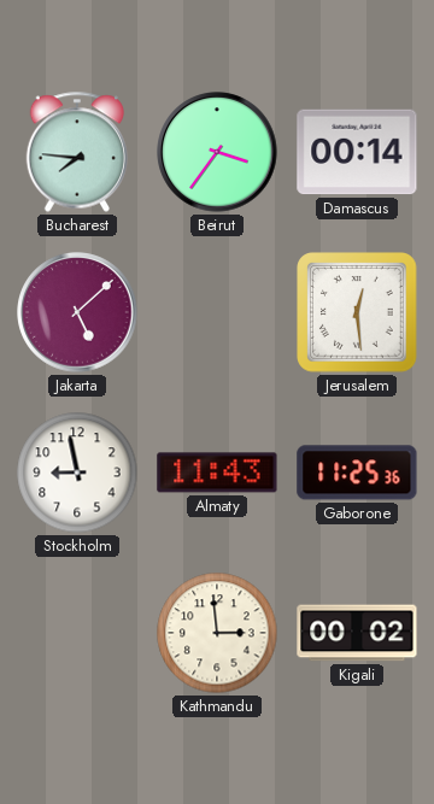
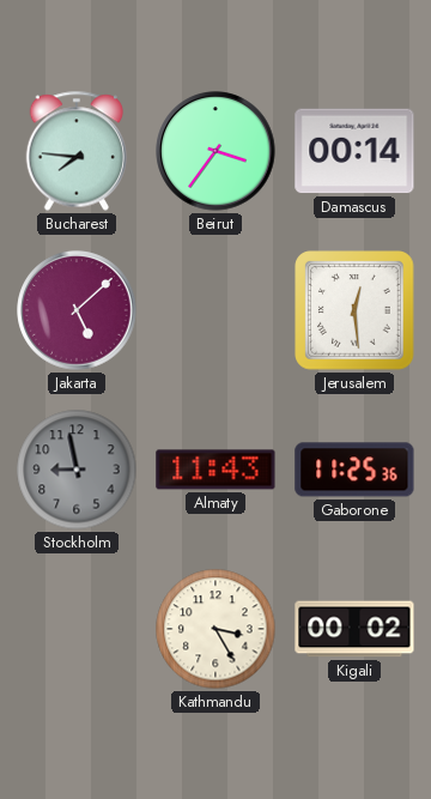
Stockholm dial: white -> grey (77, 470)
Kathmandu: 2:59 -> 3:25 (215, 629)
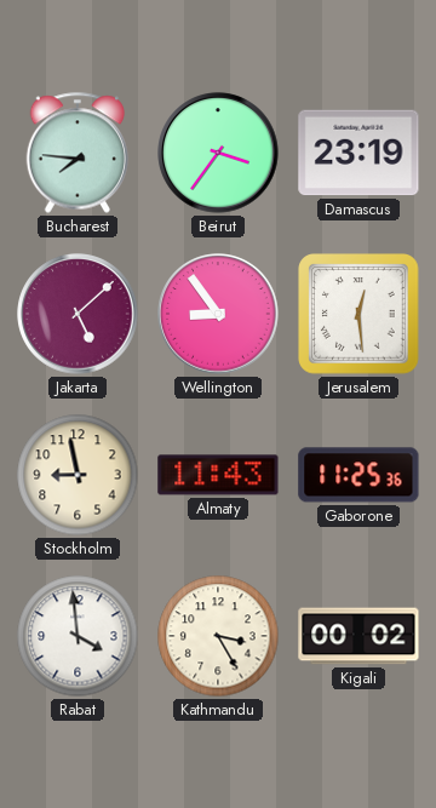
Damascus: 00:14 -> 23:19 (358, 153)
Wellington: none -> 8:54 (218, 314)
Stockholm dial: grey -> cream (78, 475)
Rabat: none -> 3:59 (78, 636)
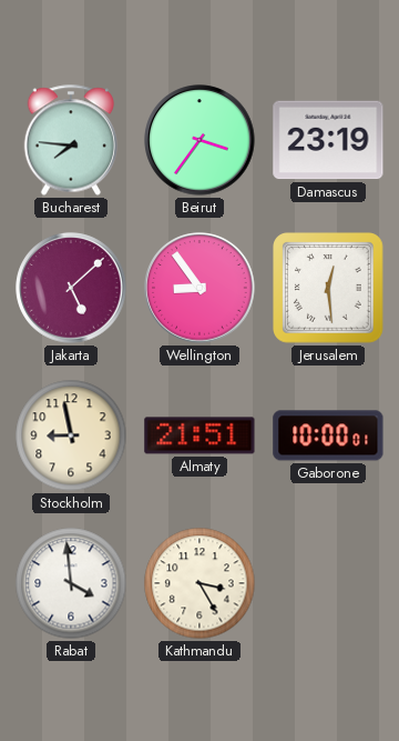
Almaty: 11:43 -> 21:51 (199, 435)
Gaborone: 11:25 -> 10:00 (328, 435)
Kigali: 00:02 -> none (358, 636)
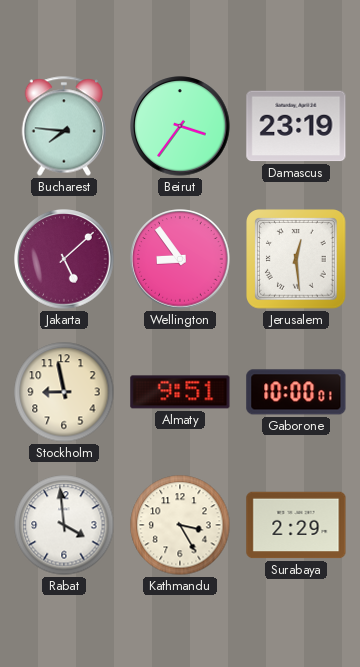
Almaty: 21:51 -> 9:51 (180, 392)
Surabaya: none -> 2:29 (296, 525)
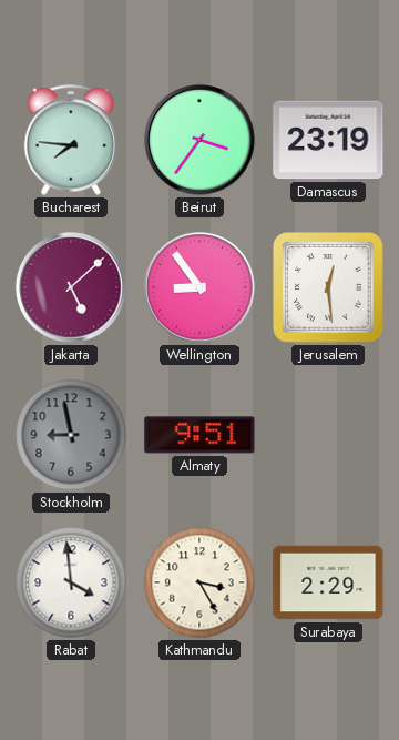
Stockholm dial: cream -> grey (71, 435)
Gaborone: 10:00 -> none (296, 392)
